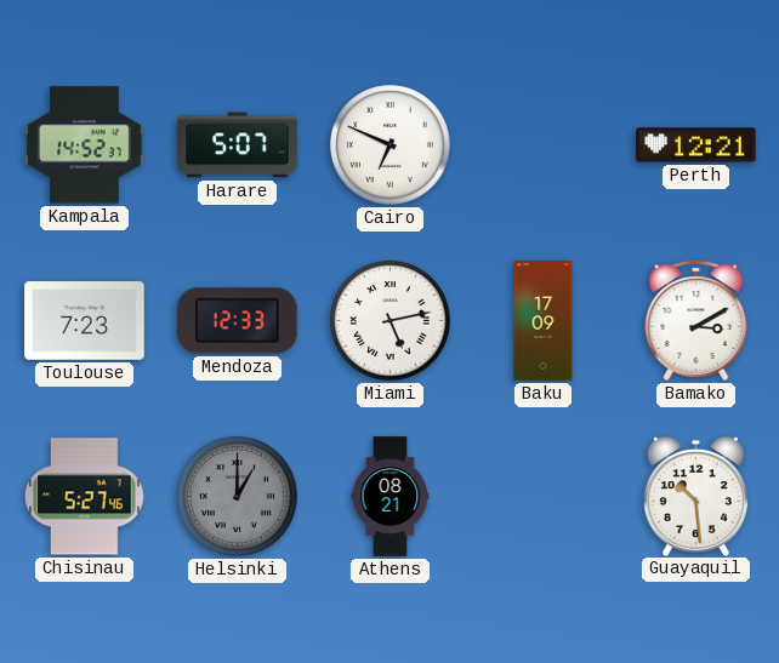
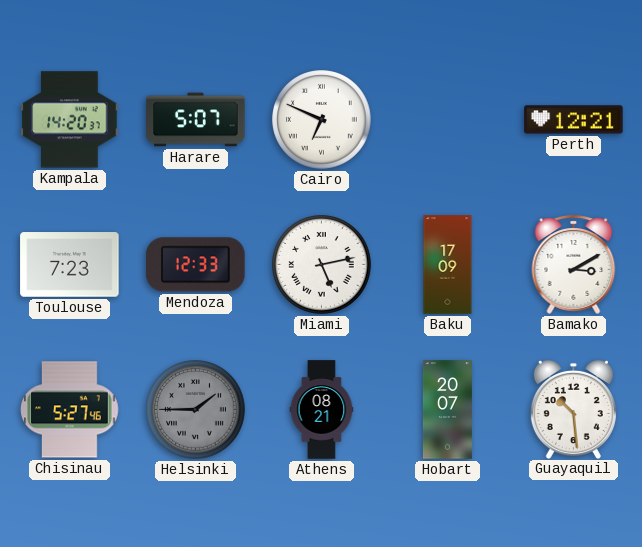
Kampala: 14:52 -> 14:20 (70, 120)
Helsinki: 1:00 -> 1:45 (196, 410)
Hobart: none -> 20:07 (447, 410)
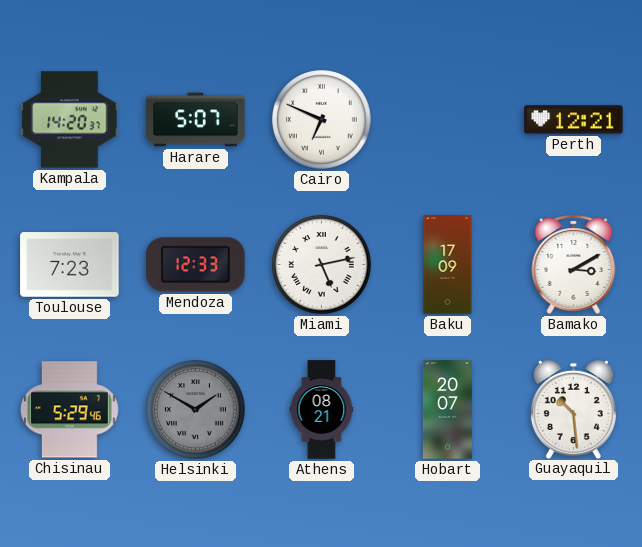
Chisinau: 5:27 -> 5:29 (70, 410)
Helsinki: 1:45 -> 1:50 (196, 410)
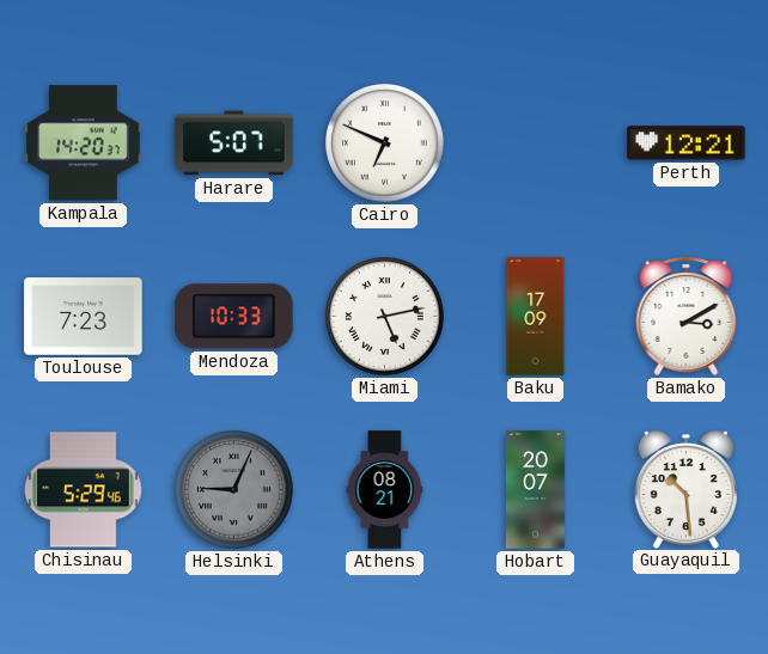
Mendoza: 12:33 -> 10:33 (234, 317)
Helsinki: 1:50 -> 9:04 (234, 490)
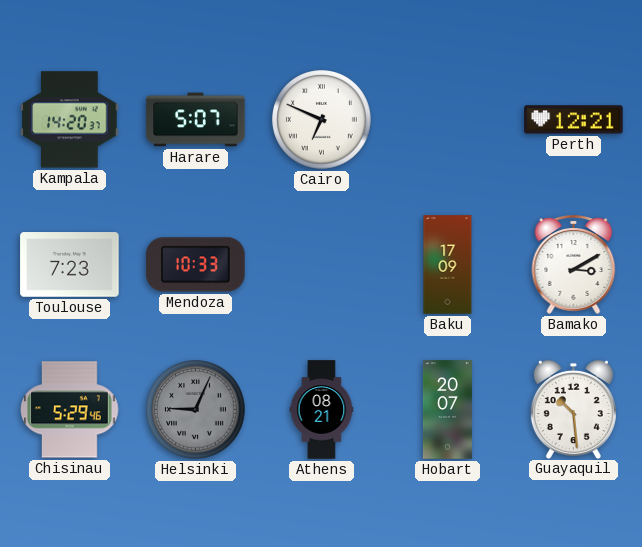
Miami: 5:13 -> none (385, 317)
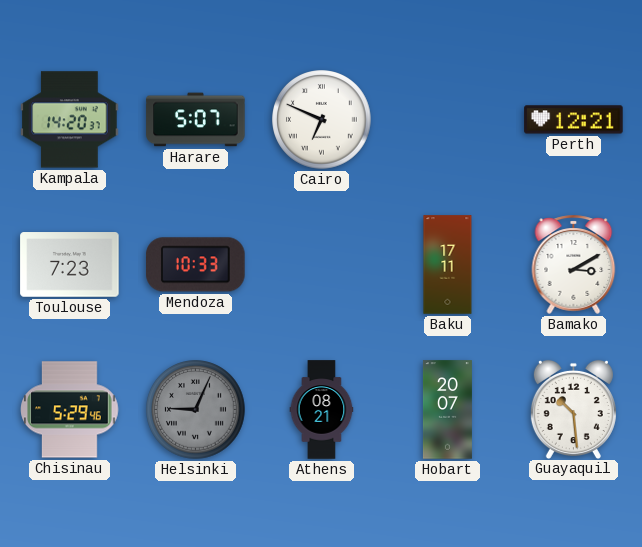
Baku: 17:09 -> 17:11 (448, 265)
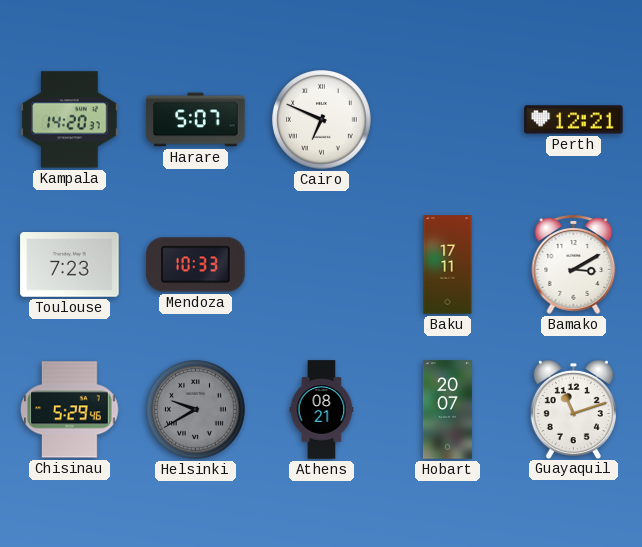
Helsinki: 9:04 -> 9:40 (196, 410)
Guayaquil: 10:29 -> 11:12 (573, 409)
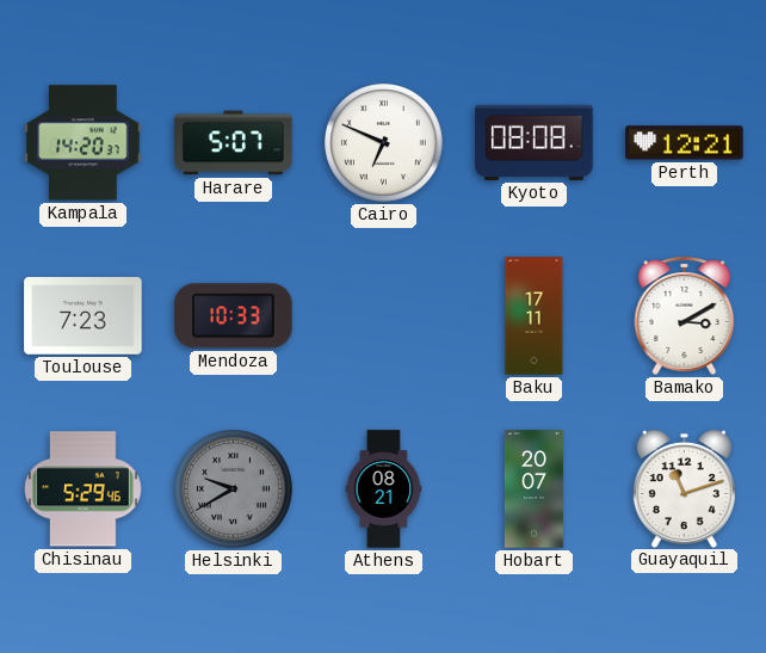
Kyoto: none -> 08:08 (535, 142)
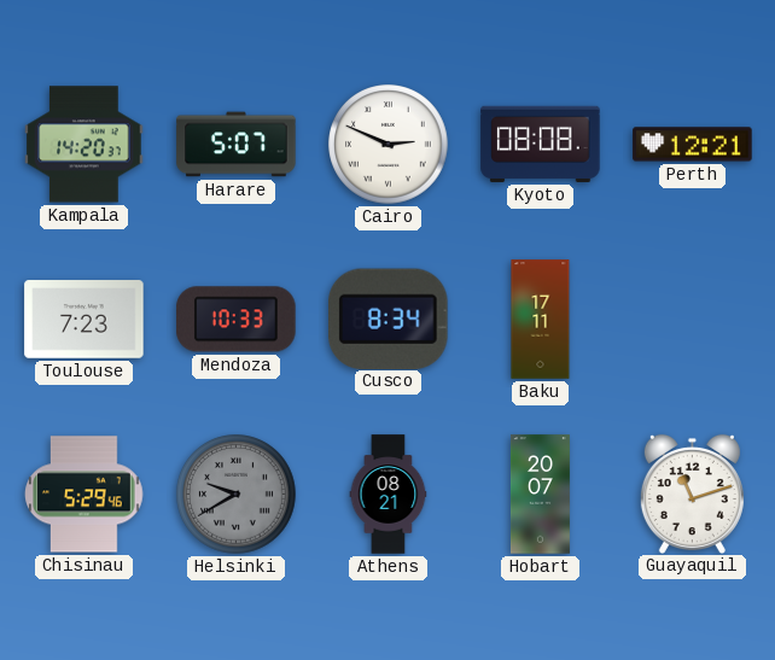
Cairo: 6:49 -> 2:49 (389, 145)
Cusco: none -> 8:34 (389, 319)
Bamako: 3:10 -> none (685, 315)
